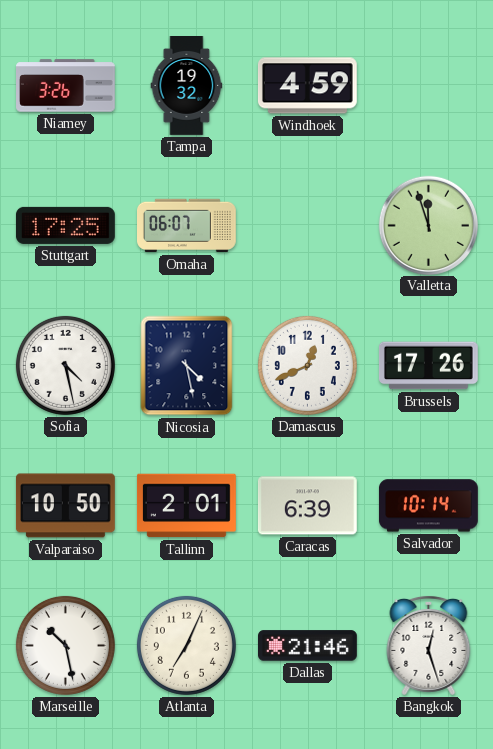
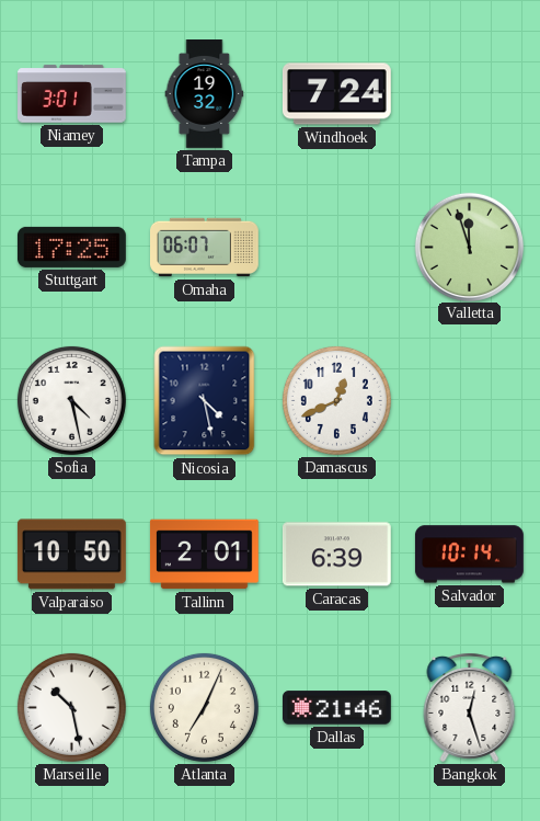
Niamey: 3:26 -> 3:01 (72, 94)
Windhoek: 4:59 -> 7:24 (336, 94)
Brussels: 17:26 -> none (428, 366)
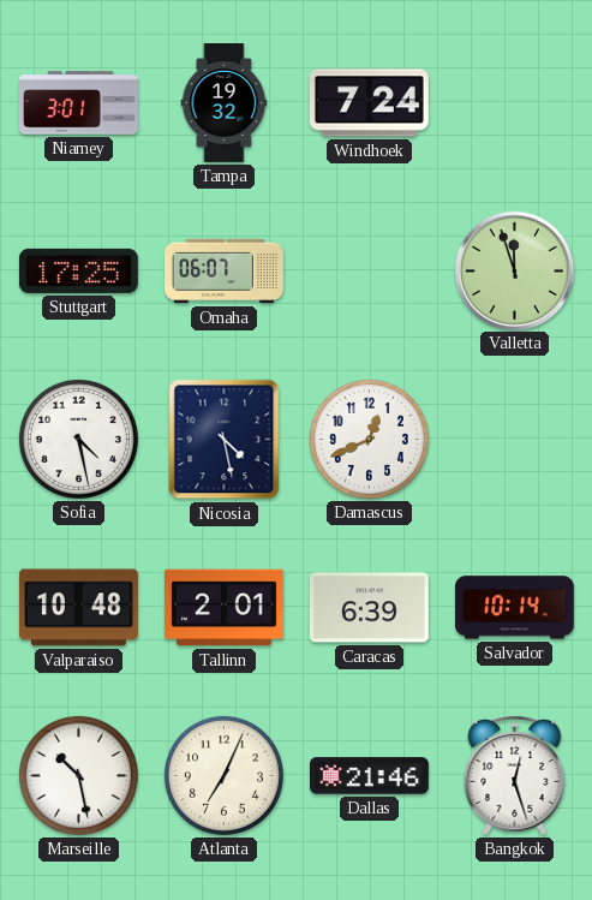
Valparaiso: 10:50 -> 10:48 (78, 608)
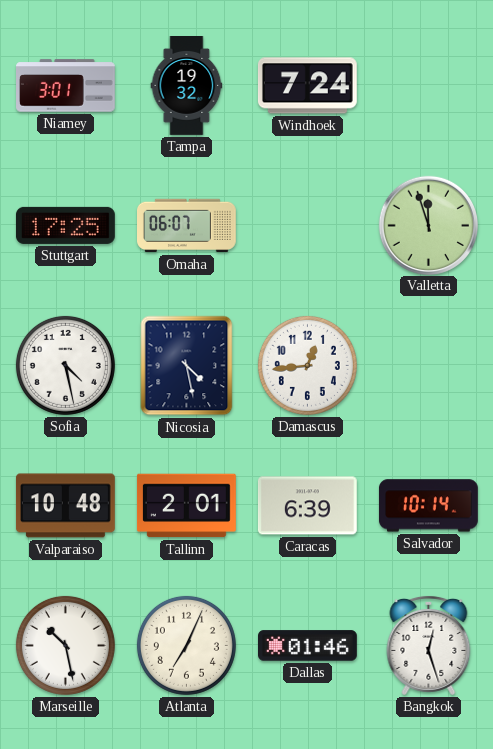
Damascus: 12:41 -> 12:44 (307, 365)
Dallas: 21:46 -> 01:46 (308, 646)
